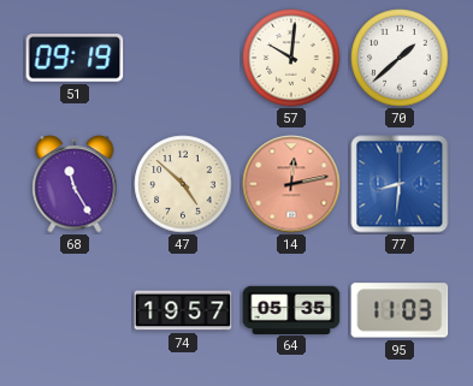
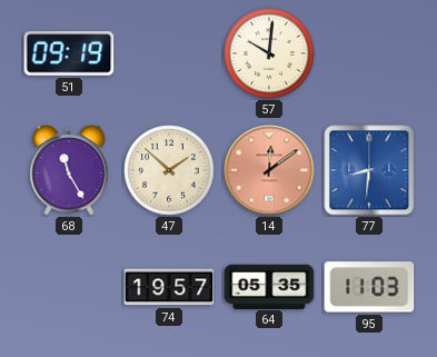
70: 1:38 -> none (400, 58)
47: 4:52 -> 1:52 (169, 170)
14: 12:13 -> 12:09 (269, 170)
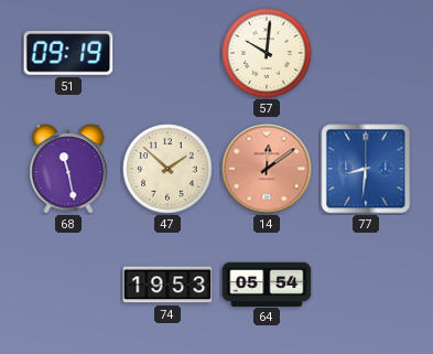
68: 11:25 -> 11:28 (68, 169)
74: 19:57 -> 19:53 (167, 285)
64: 05:35 -> 05:54 (267, 283)
95: 11:03 -> none (369, 287)
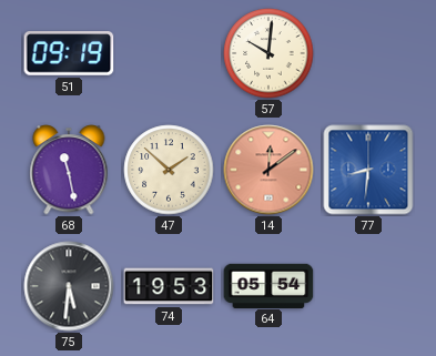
75: none -> 5:31 (69, 286)
